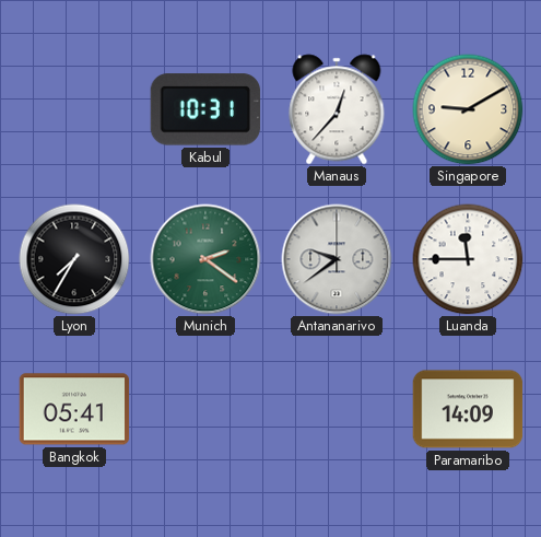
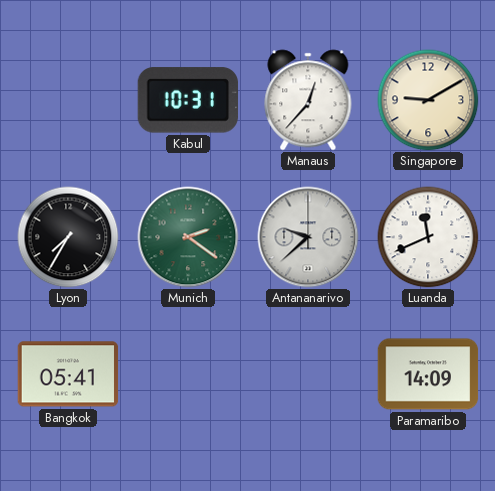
Antananarivo: 9:39 -> 9:38 (308, 237)
Luanda: 11:45 -> 11:41 (428, 237)
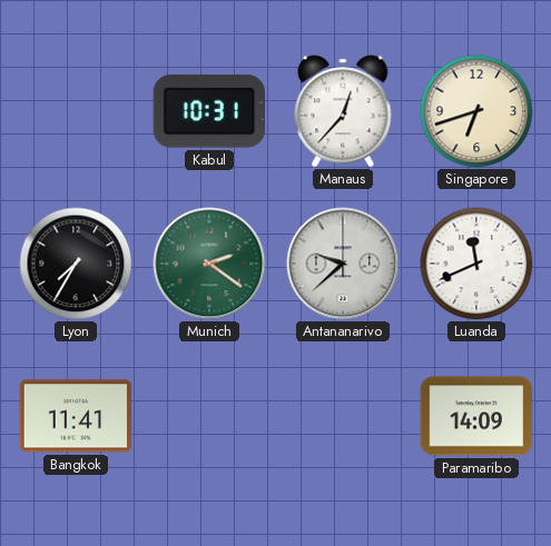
Singapore: 9:10 -> 6:42 (476, 111)
Bangkok: 05:41 -> 11:41 (76, 416)
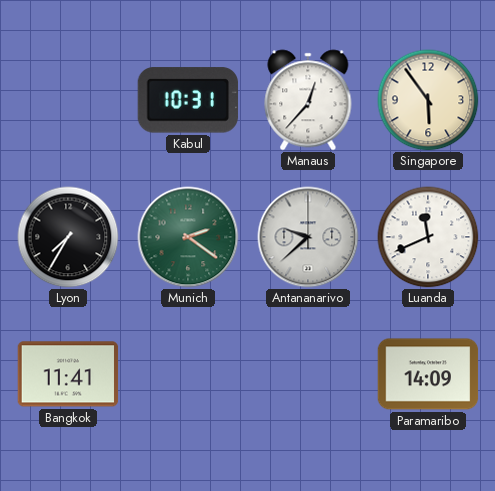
Singapore: 6:42 -> 5:54 (428, 100)
